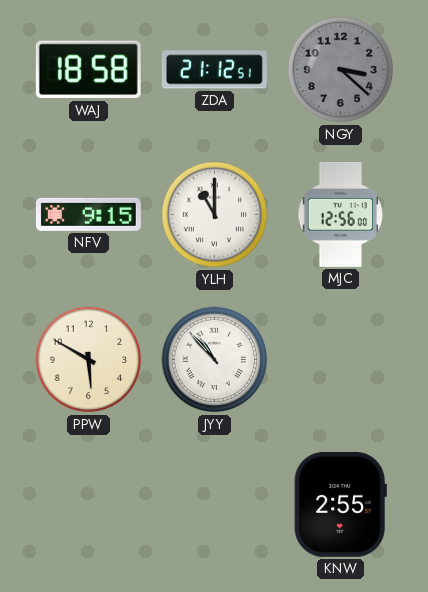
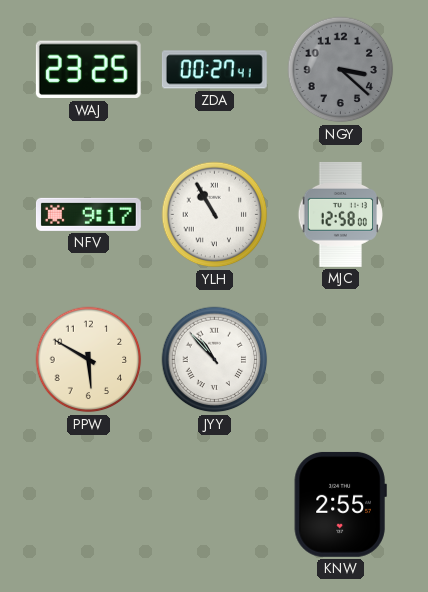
WAJ: 18:58 -> 23:25 (88, 70)
ZDA: 21:12 -> 00:27 (214, 70)
NFV: 9:15 -> 9:17 (88, 214)
YLH: 11:00 -> 10:55 (215, 215)
MJC: 12:56 -> 12:58 (340, 214)
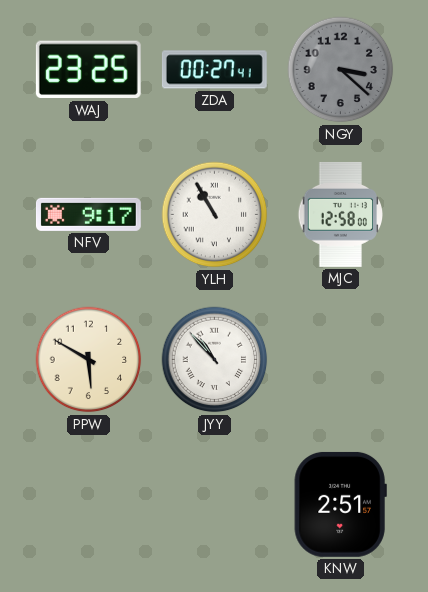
KNW: 2:55 -> 2:51 (340, 504)
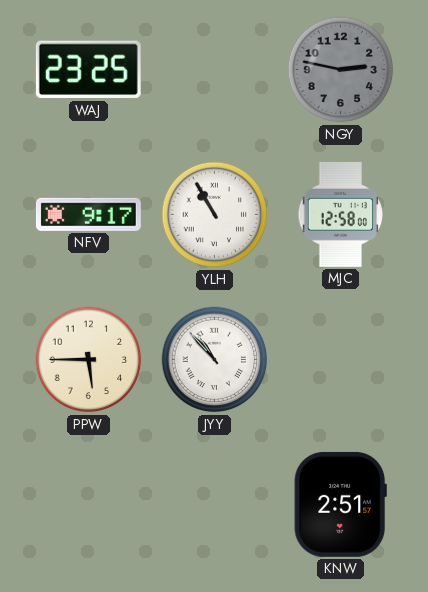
ZDA: 00:27 -> none (214, 70)
NGY: 3:22 -> 2:47 (341, 70)
PPW: 5:50 -> 5:45 (89, 360)
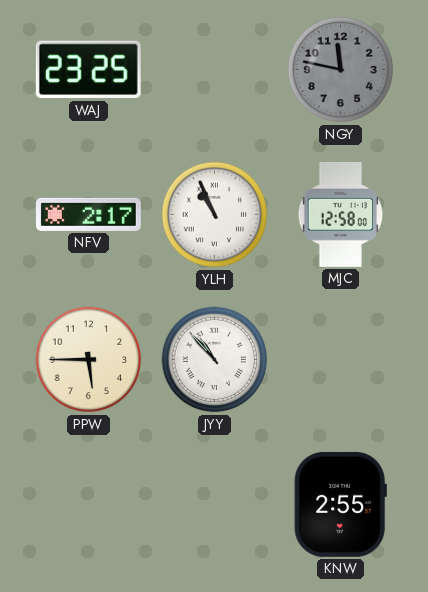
NGY: 2:47 -> 11:47 (341, 70)
NFV: 9:17 -> 2:17 (88, 214)
YLH: 10:55 -> 10:56 (215, 215)
KNW: 2:51 -> 2:55 (340, 504)
